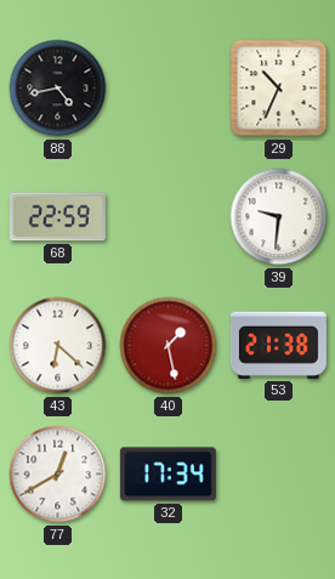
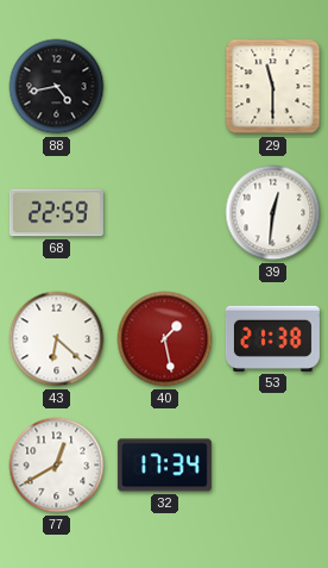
29: 10:34 -> 11:30 (273, 87)
39: 9:31 -> 12:31 (273, 213)
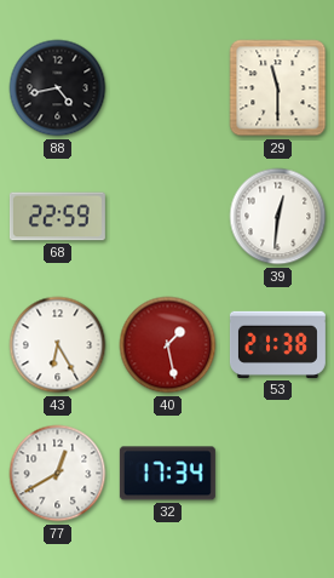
43: 6:22 -> 6:25 (58, 345)
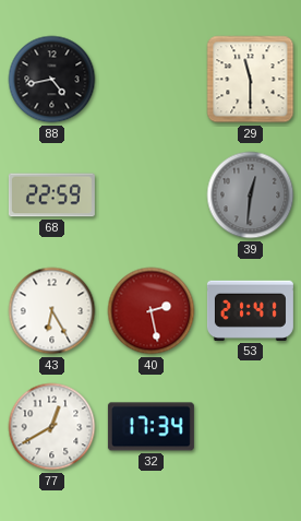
39 dial: white -> grey (251, 196)
40: 1:28 -> 2:28 (152, 311)
53: 21:38 -> 21:41 (250, 310)
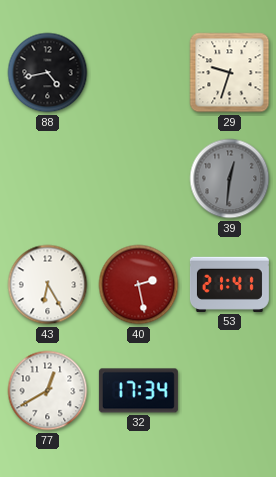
29: 11:30 -> 9:33 (230, 73)
68: 22:59 -> none (51, 196)
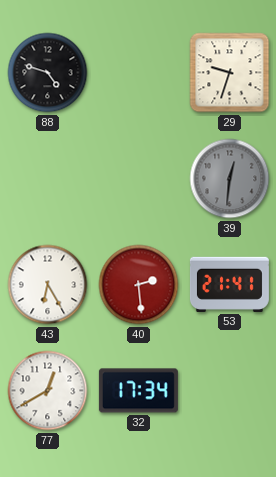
88: 4:43 -> 4:48 (48, 73)
40: 2:28 -> 2:29 (139, 285)
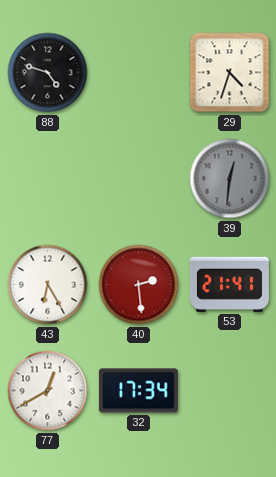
29: 9:33 -> 4:33 (230, 73)
